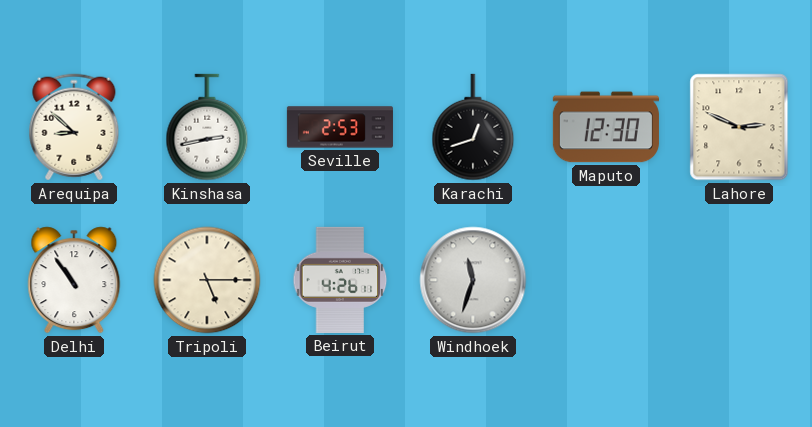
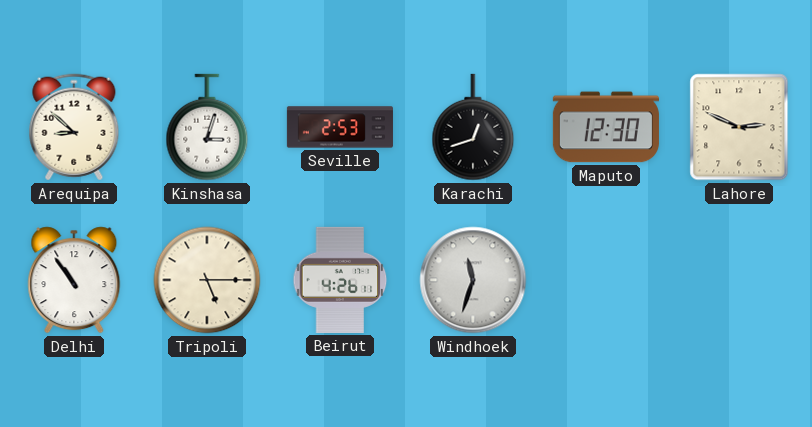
Kinshasa: 2:43 -> 3:03 (207, 127)
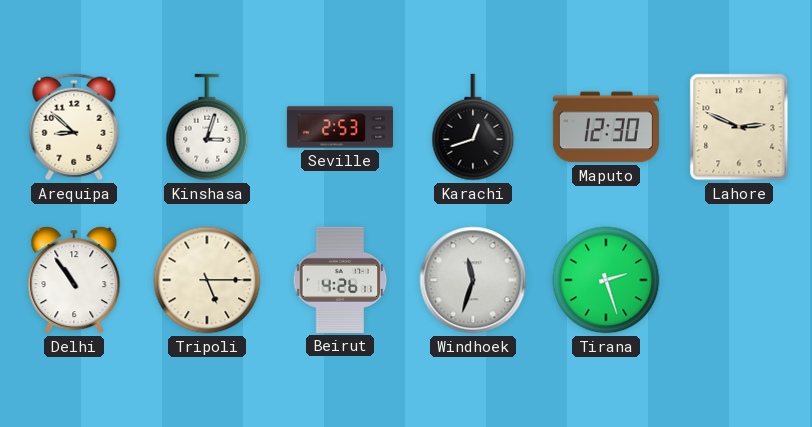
Tirana: none -> 2:27 (606, 280)
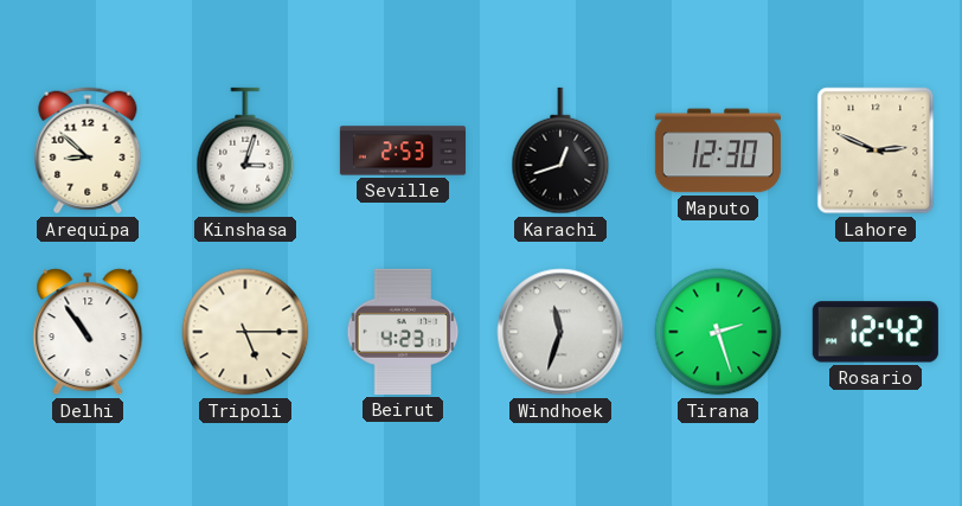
Beirut: 4:26 -> 4:23 (403, 332)
Rosario: none -> 12:42 (876, 332)
